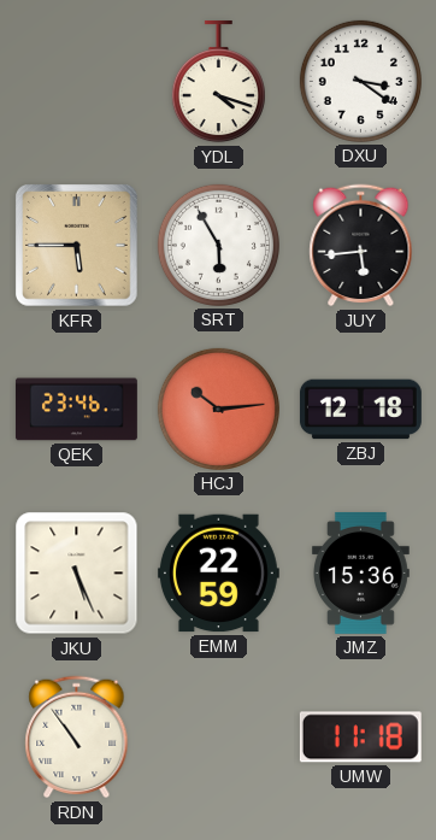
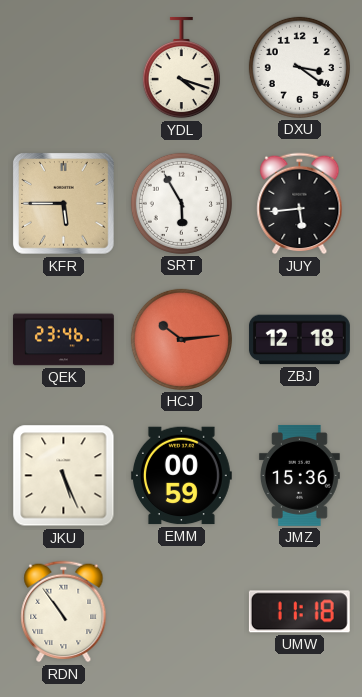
EMM: 22:59 -> 00:59 (181, 476)
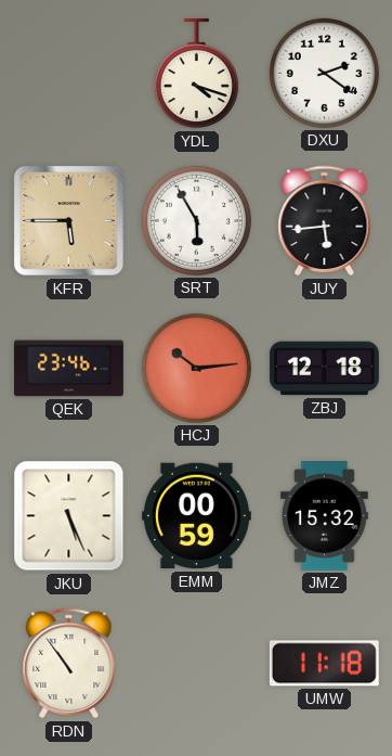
DXU: 3:21 -> 2:21 (324, 73)
JMZ: 15:36 -> 15:32 (324, 515)
